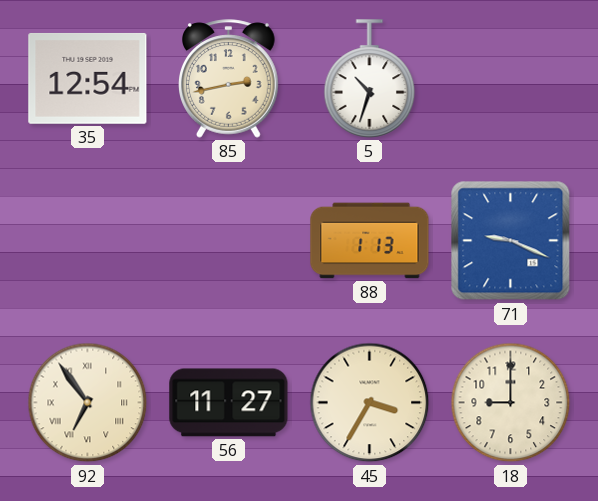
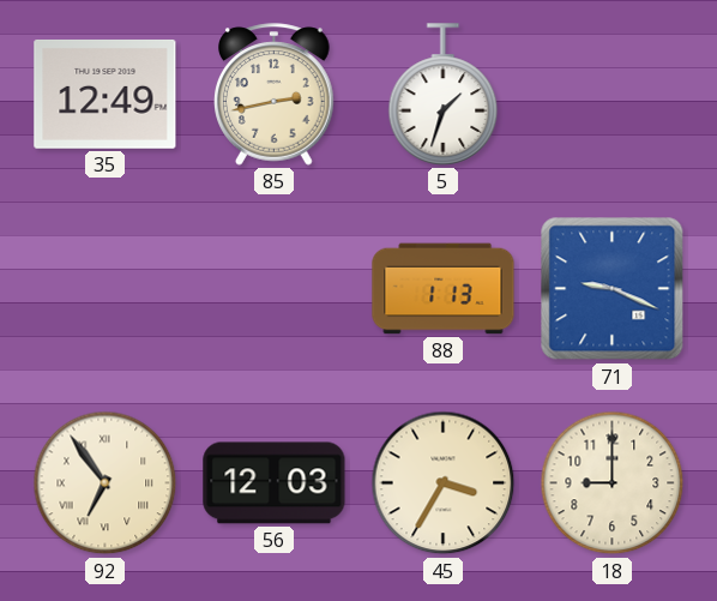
35: 12:54 -> 12:49 (106, 94)
5: 10:33 -> 1:33 (444, 95)
56: 11:27 -> 12:03 (275, 483)
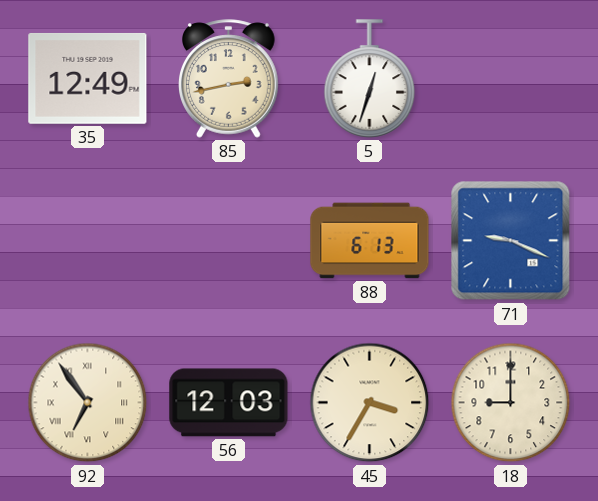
5: 1:33 -> 12:33 (370, 79)
88: 1:13 -> 6:13 (370, 241)
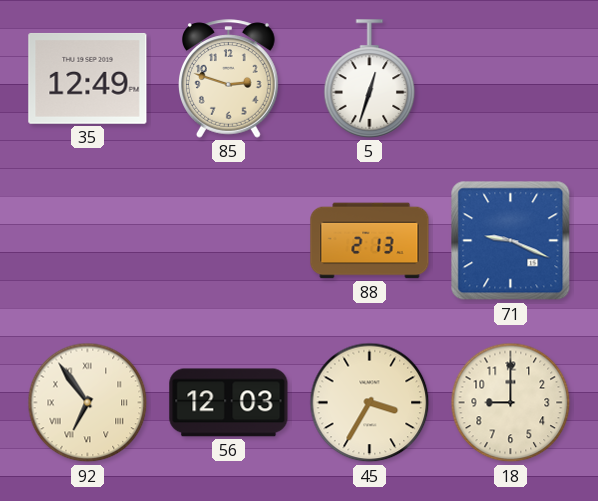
85: 2:43 -> 2:48 (229, 79)
88: 6:13 -> 2:13 (370, 241)
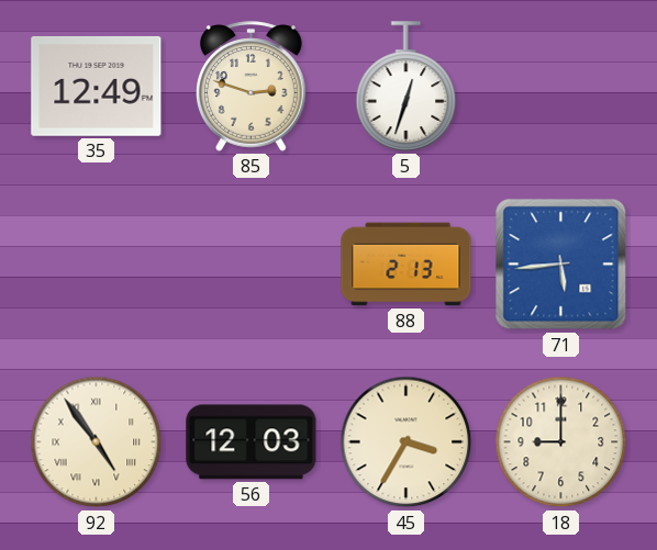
71: 9:19 -> 5:44 (561, 265)
92: 6:54 -> 4:54 (97, 442)
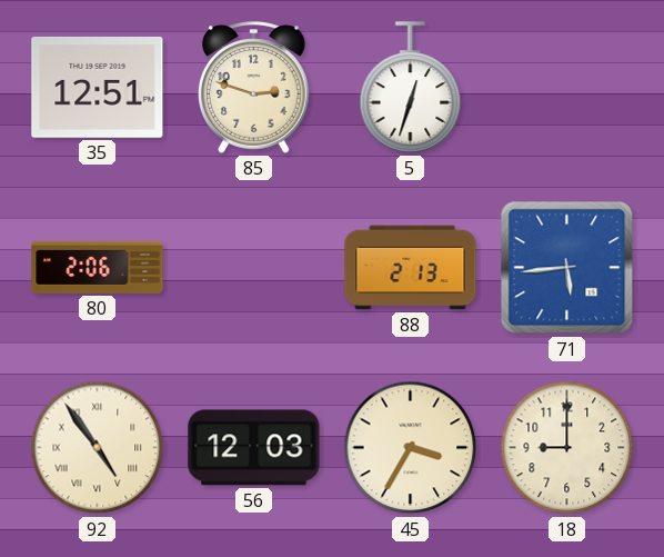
35: 12:49 -> 12:51 (98, 87)
80: none -> 2:06 (98, 267)
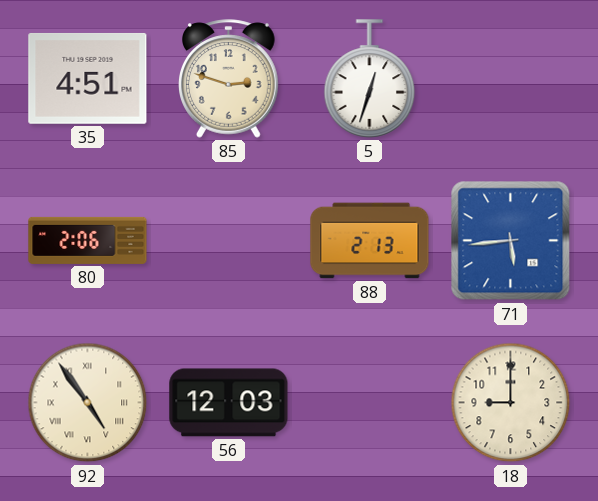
35: 12:51 -> 4:51 (88, 78)
45: 3:35 -> none (411, 448)
